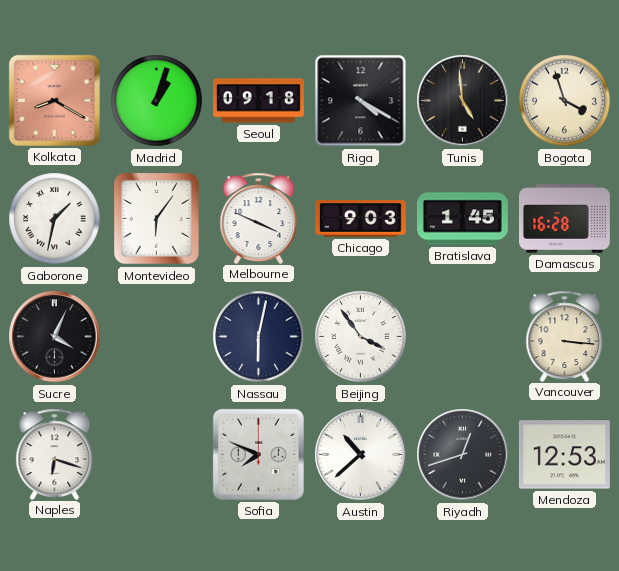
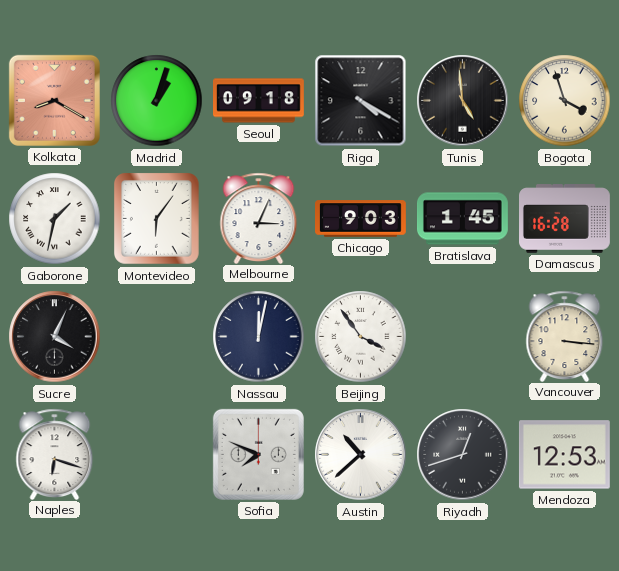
Melbourne: 3:49 -> 3:04 (259, 218)
Nassau: 6:02 -> 12:02 (259, 337)
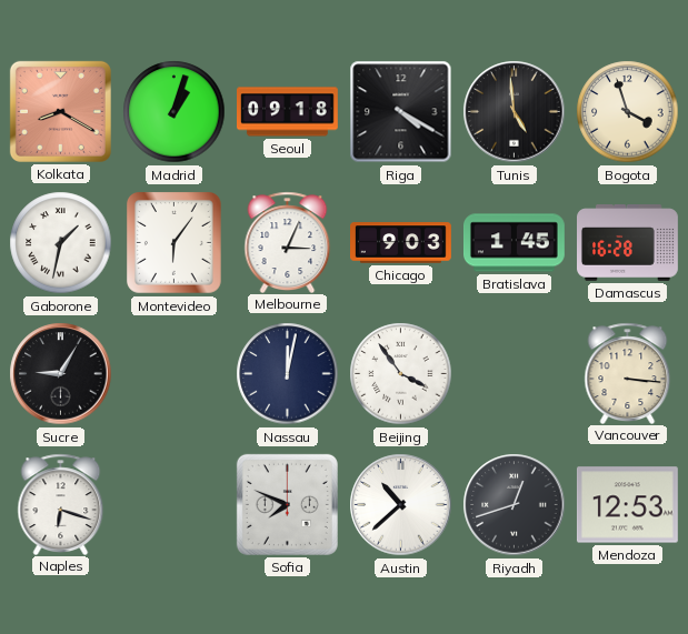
Sucre: 4:04 -> 9:05 (61, 374)
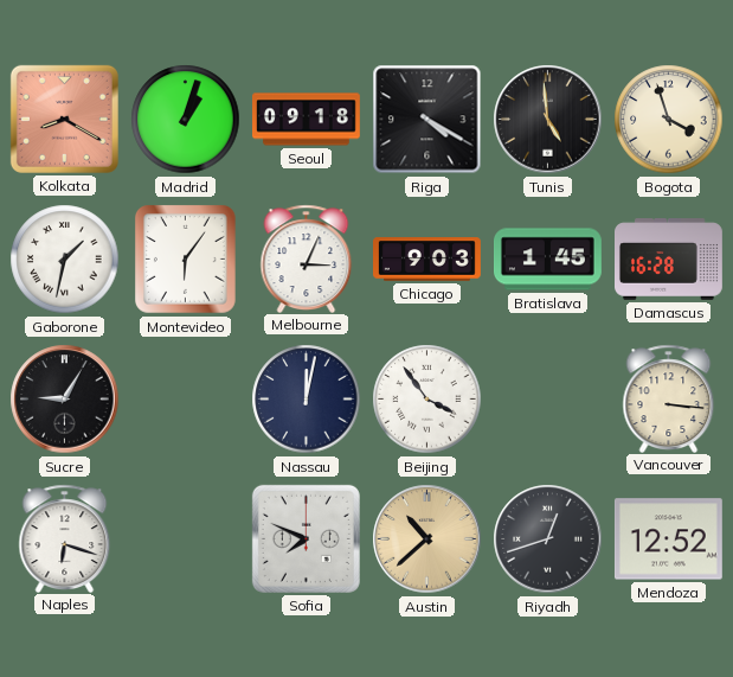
Austin dial: white -> champagne (427, 539)
Mendoza: 12:53 -> 12:52 (668, 539)
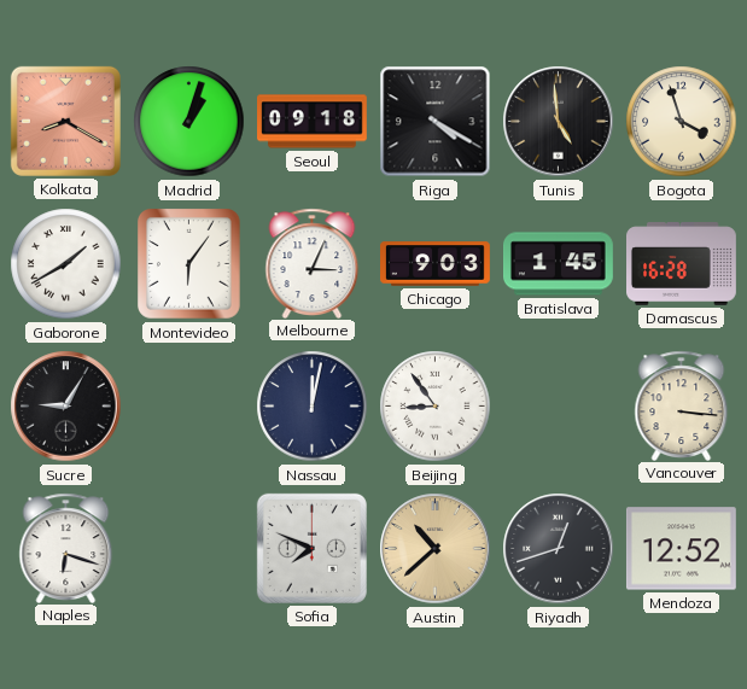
Gaborone: 1:32 -> 1:40 (66, 264)
Beijing: 3:54 -> 8:54 (436, 407)
